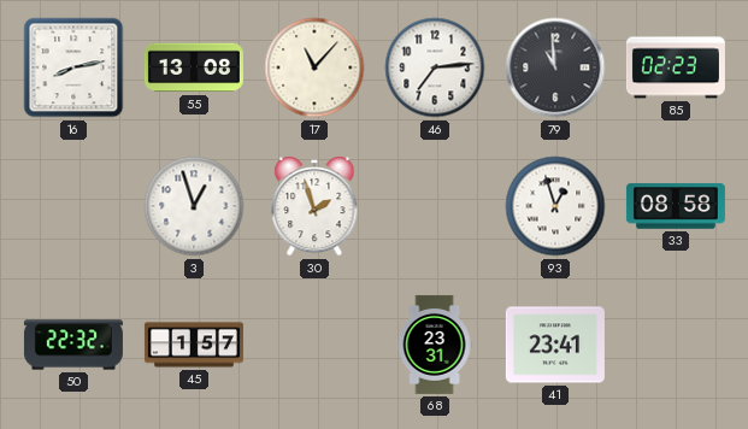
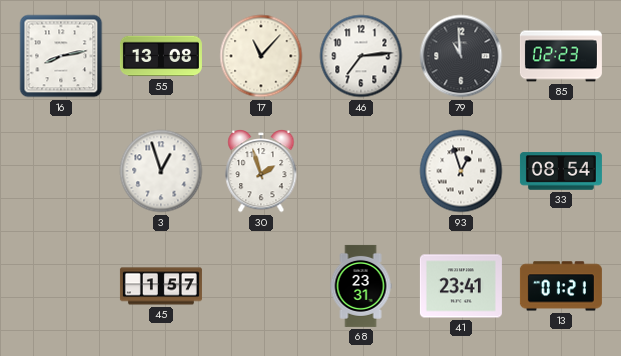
33: 08:58 -> 08:54 (561, 171)
50: 22:32 -> none (73, 345)
13: none -> 01:21 (561, 286)
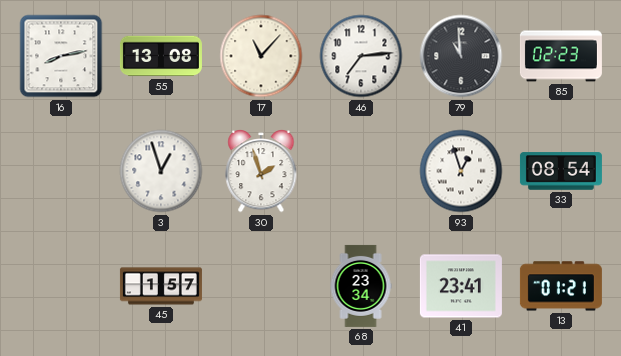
68: 23:31 -> 23:34 (361, 286)
